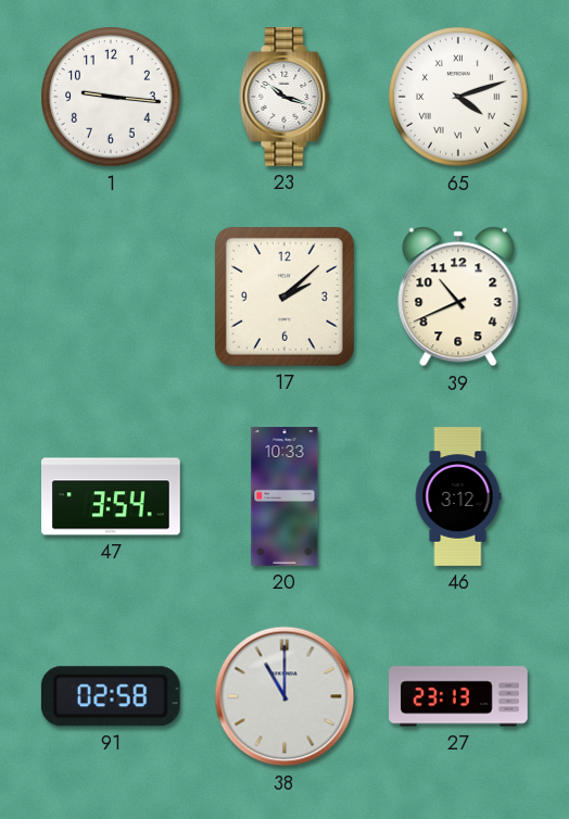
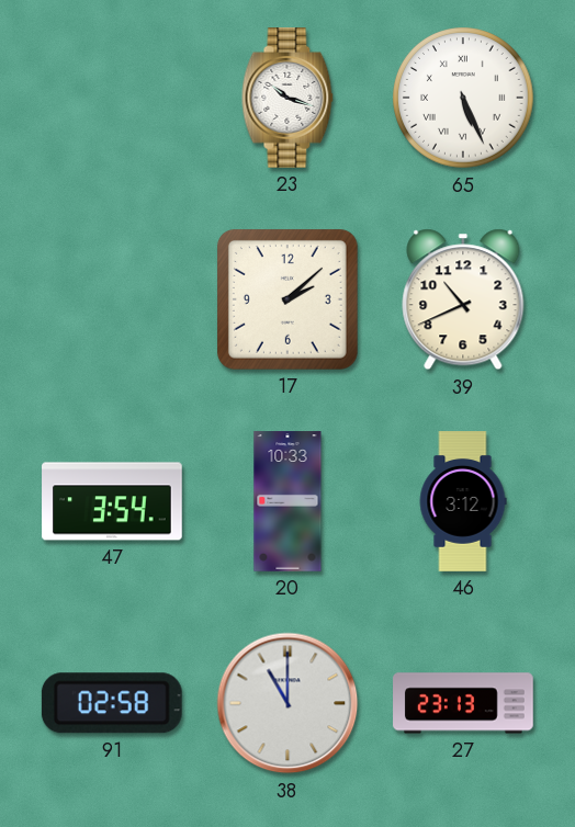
1: 9:16 -> none (111, 97)
65: 4:12 -> 5:26 (463, 98)
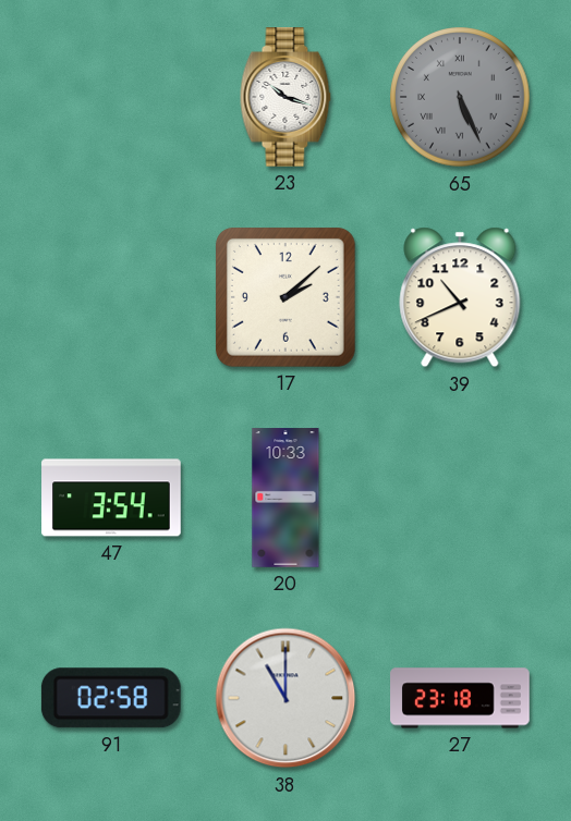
65 dial: white -> grey (460, 97)
46: 3:12 -> none (463, 501)
27: 23:13 -> 23:18 (460, 698)
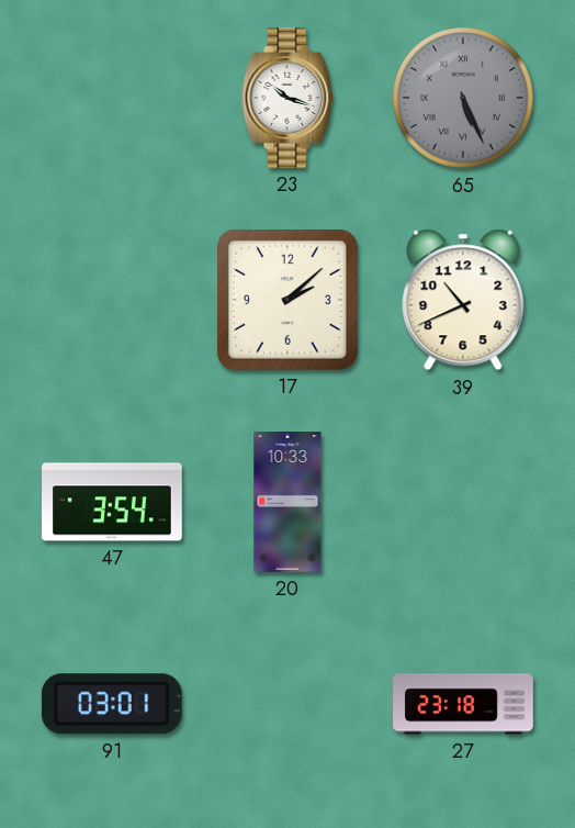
91: 02:58 -> 03:01 (112, 704)
38: 11:00 -> none (285, 698)
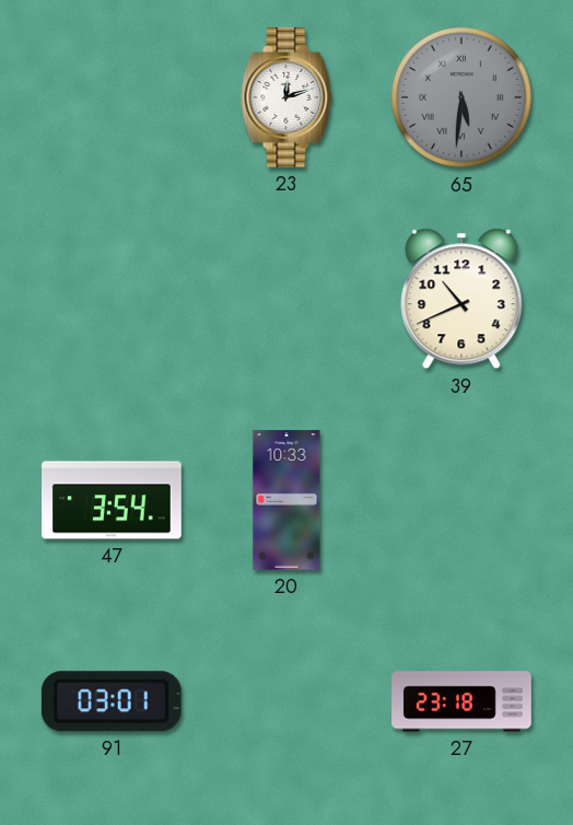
23: 10:18 -> 12:12 (286, 97)
65: 5:26 -> 5:31 (461, 97)
17: 2:08 -> none (287, 300)
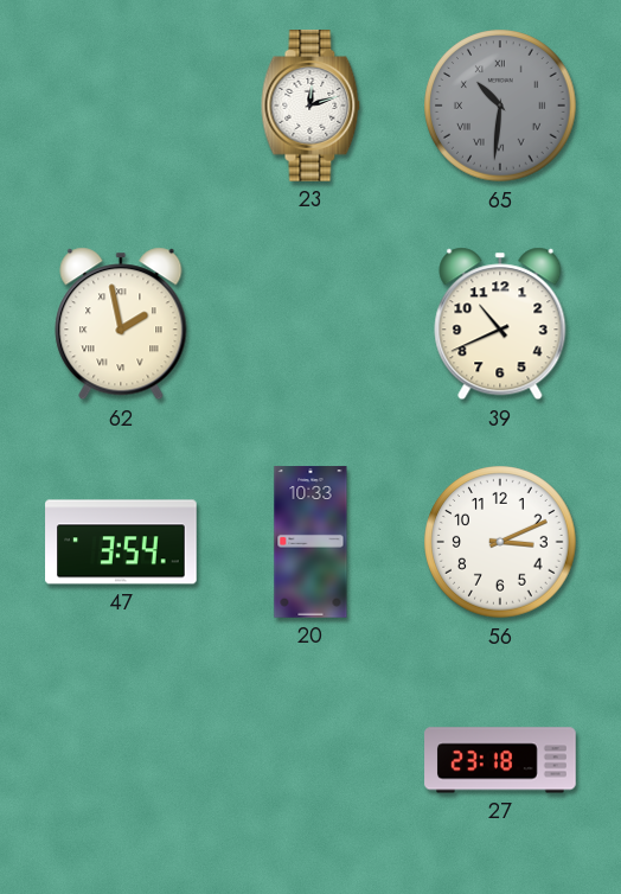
65: 5:31 -> 10:31 (500, 106)
62: none -> 1:58 (121, 324)
56: none -> 3:11 (500, 542)
91: 03:01 -> none (112, 701)
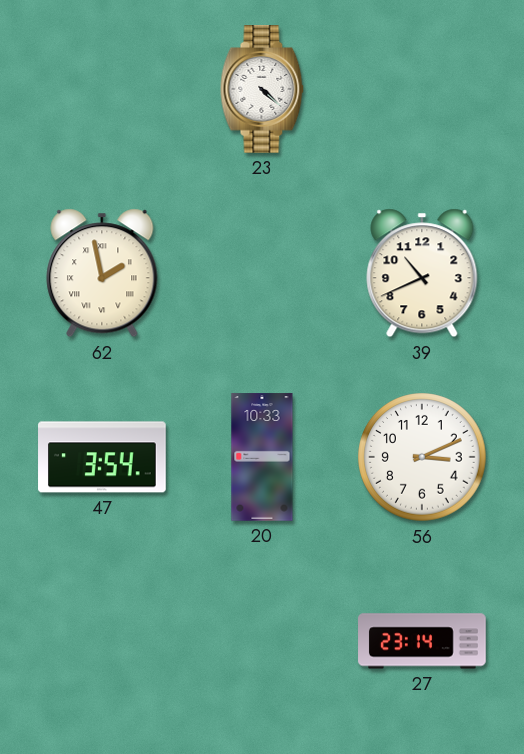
23: 12:12 -> 4:22 (262, 89)
65: 10:31 -> none (500, 106)
27: 23:18 -> 23:14 (422, 641)
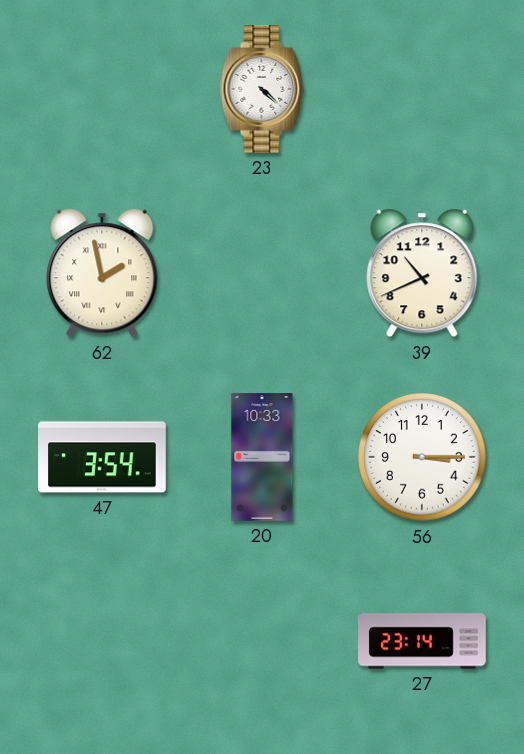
56: 3:11 -> 3:15 (422, 457)
